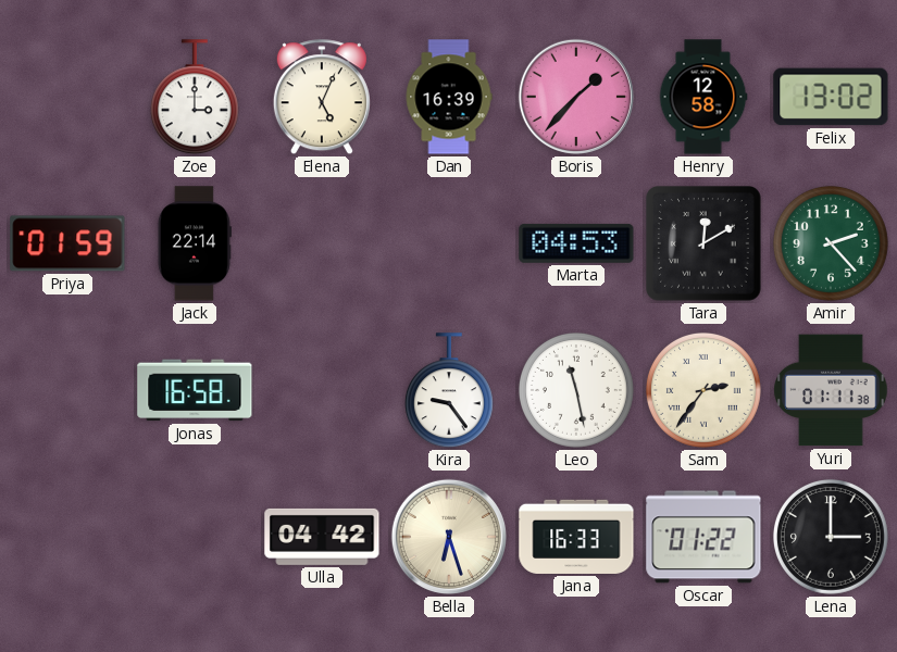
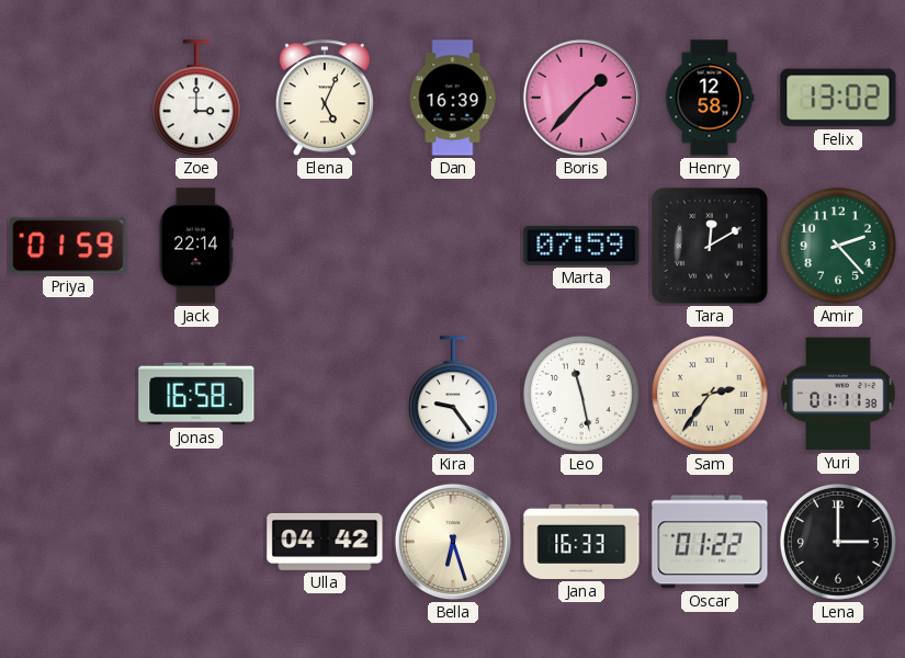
Marta: 04:53 -> 07:59 (581, 246)
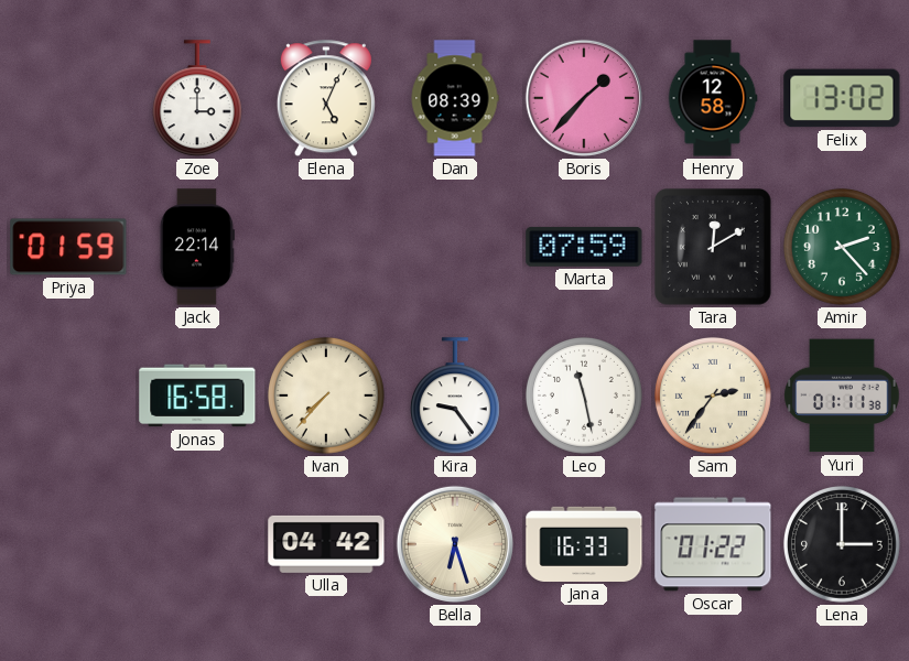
Dan: 16:39 -> 08:39 (455, 98)
Ivan: none -> 7:37 (326, 395)
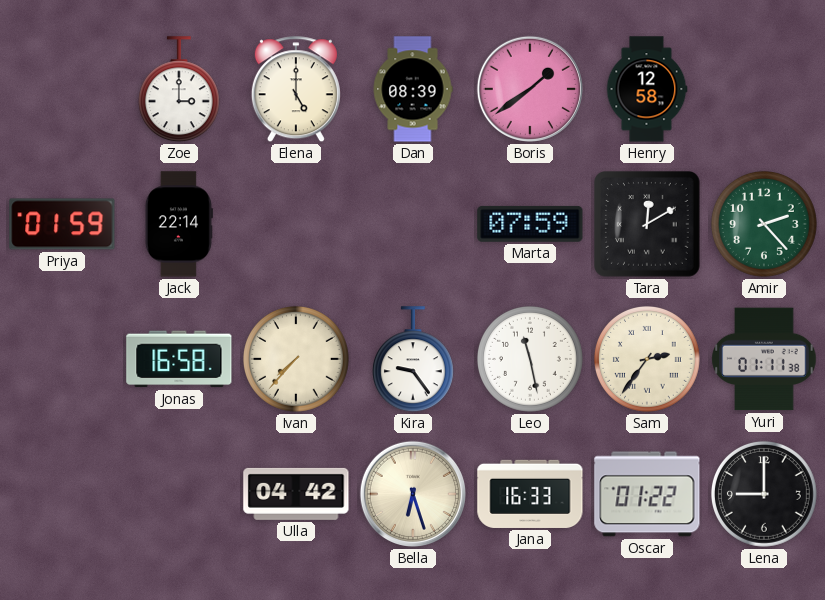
Elena: 5:04 -> 5:00 (296, 90)
Boris: 1:37 -> 1:39 (530, 89)
Felix: 13:02 -> none (842, 98)
Lena: 3:00 -> 9:00 (764, 494)
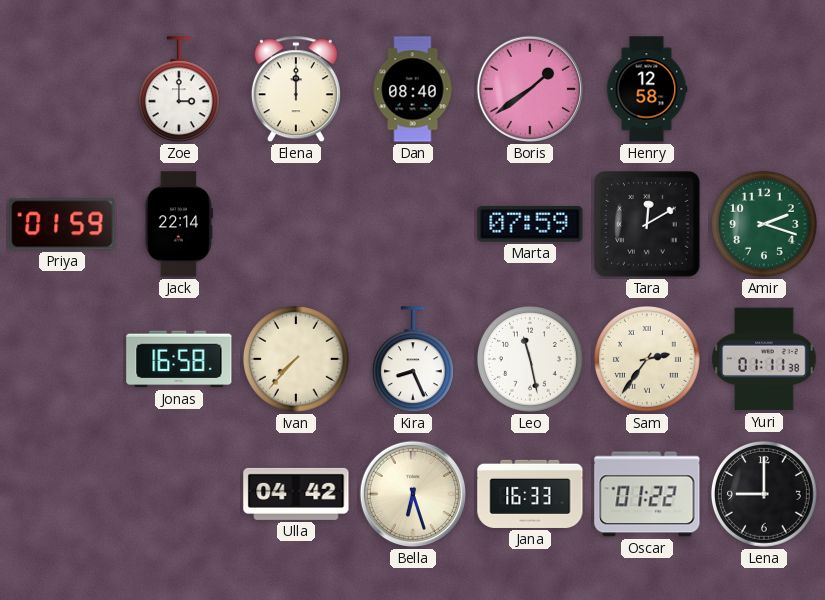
Elena: 5:00 -> 12:00 (296, 90)
Dan: 08:39 -> 08:40 (413, 89)
Amir: 2:23 -> 2:18 (764, 224)
Kira: 9:24 -> 8:26 (413, 360)
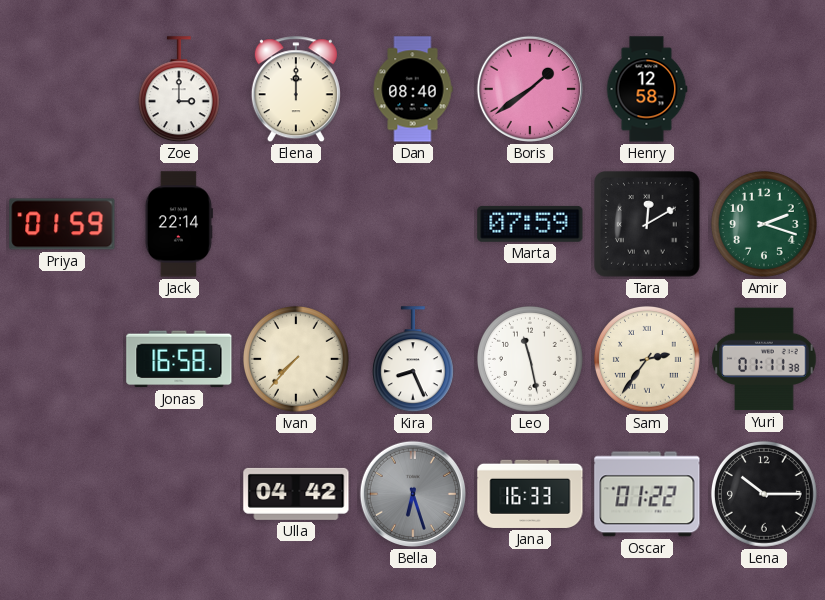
Bella dial: cream -> grey (413, 494)
Lena: 9:00 -> 10:15 (764, 494)
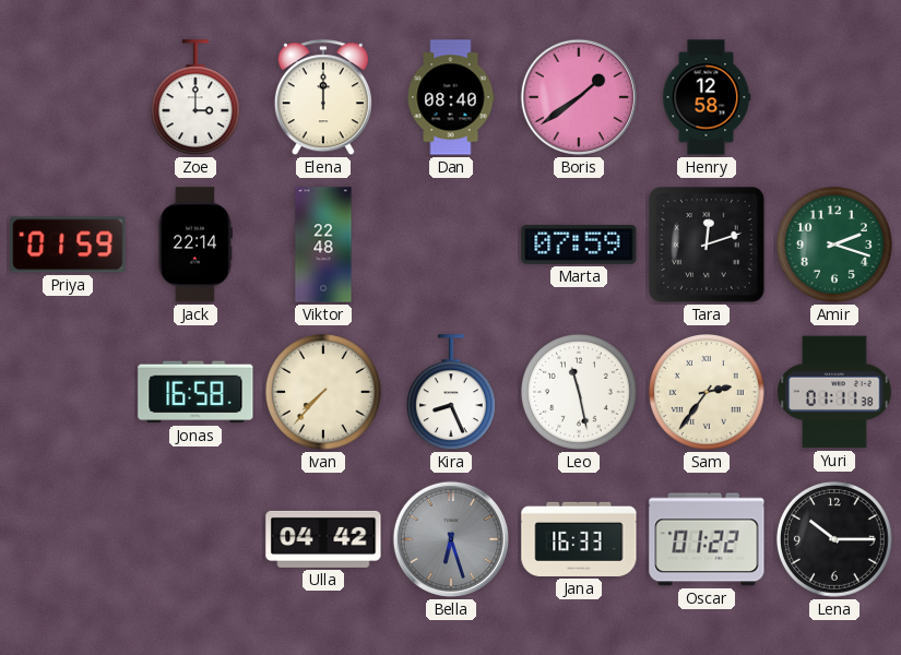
Viktor: none -> 22:48 (323, 245)
Tara: 12:10 -> 12:12 (708, 246)
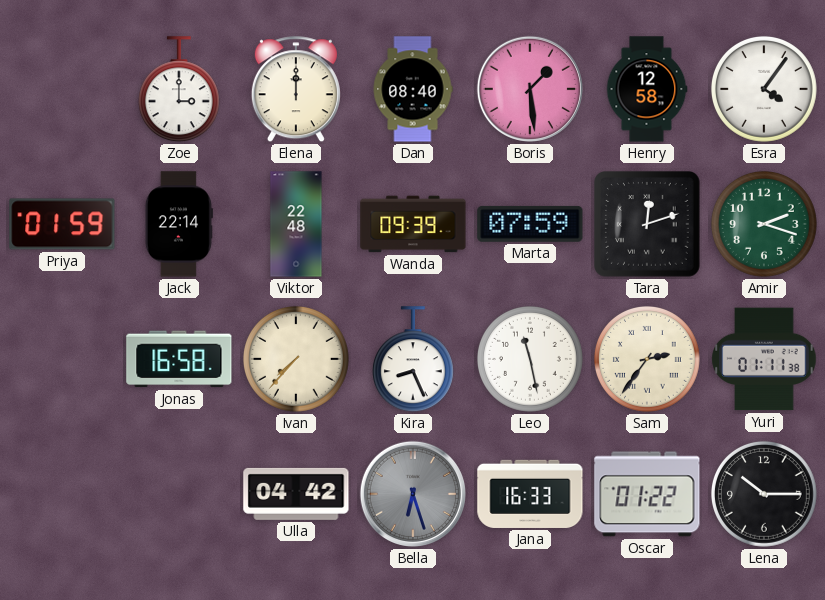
Boris: 1:39 -> 1:29 (530, 89)
Esra: none -> 4:06 (764, 89)
Wanda: none -> 09:39 (413, 224)
